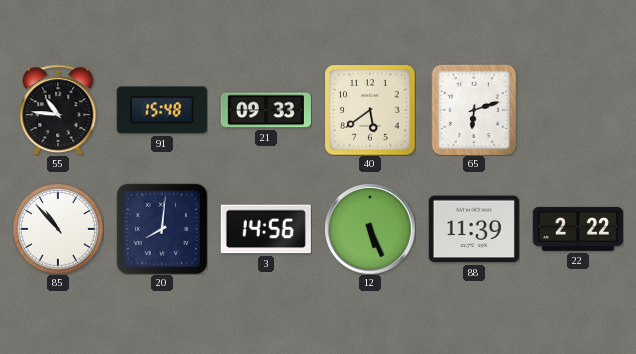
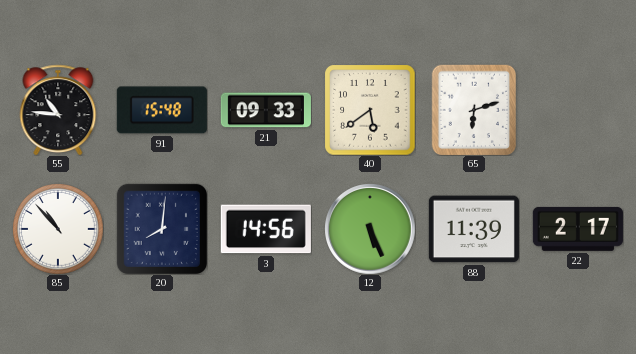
22: 2:22 -> 2:17 (578, 229)
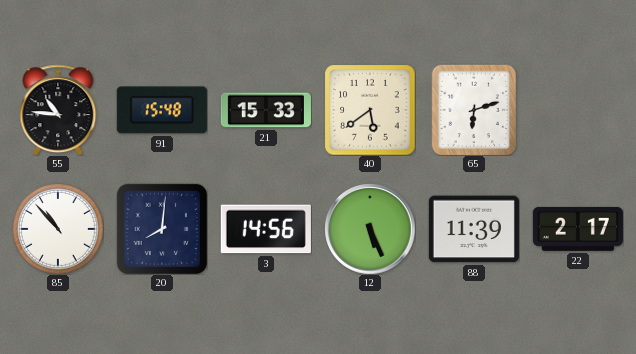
21: 09:33 -> 15:33 (266, 110)
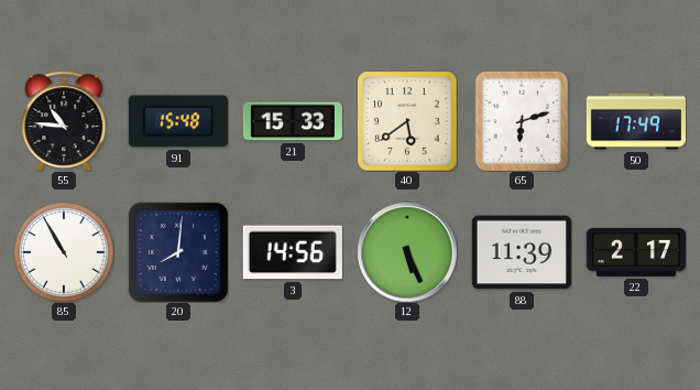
50: none -> 17:49 (636, 121)
85: 10:53 -> 10:55 (64, 252)
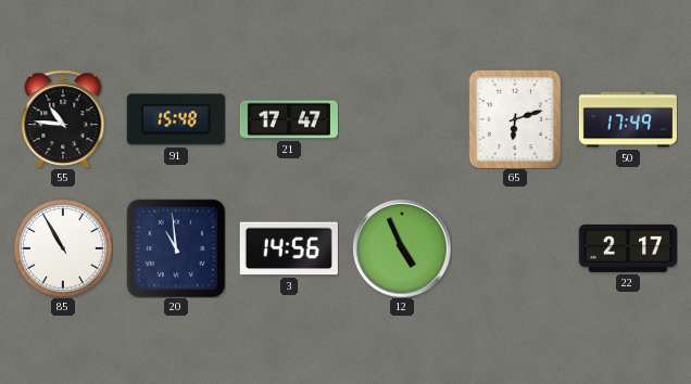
21: 15:33 -> 17:47 (289, 119)
40: 5:39 -> none (407, 121)
20: 8:01 -> 10:59 (175, 247)
12: 5:26 -> 4:56 (402, 248)
88: 11:39 -> none (522, 252)
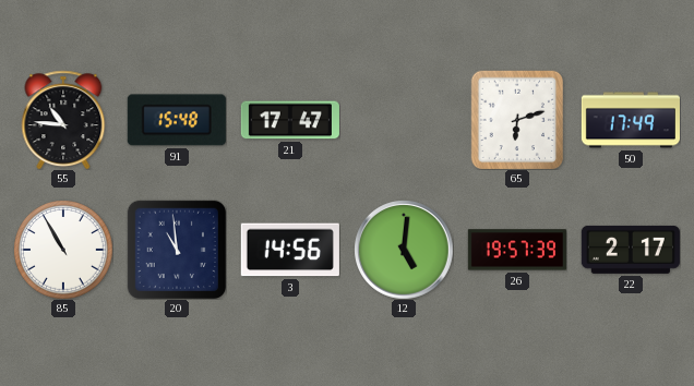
12: 4:56 -> 5:01 (404, 250)
26: none -> 19:57 (517, 250)
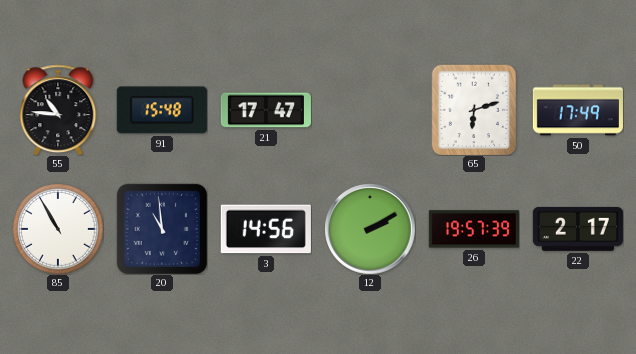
12: 5:01 -> 2:10 (370, 229)
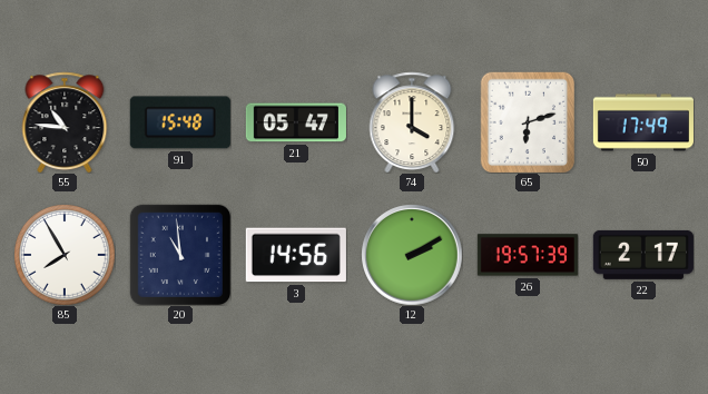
21: 17:47 -> 05:47 (296, 122)
74: none -> 4:00 (412, 122)
85: 10:55 -> 7:55 (65, 255)
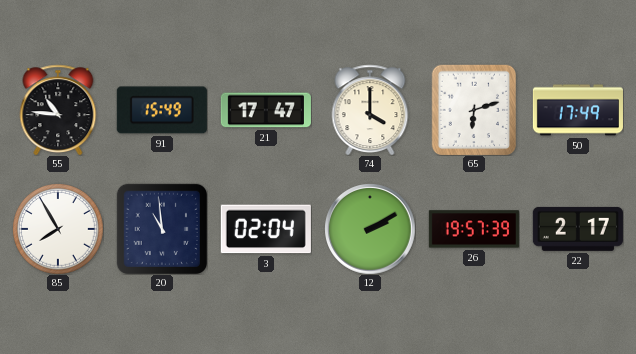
91: 15:48 -> 15:49 (162, 110)
21: 05:47 -> 17:47 (266, 110)
3: 14:56 -> 02:04 (266, 229)
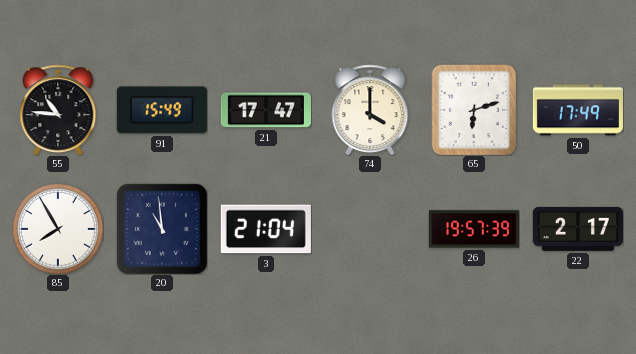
3: 02:04 -> 21:04 (266, 229)
12: 2:10 -> none (370, 229)
